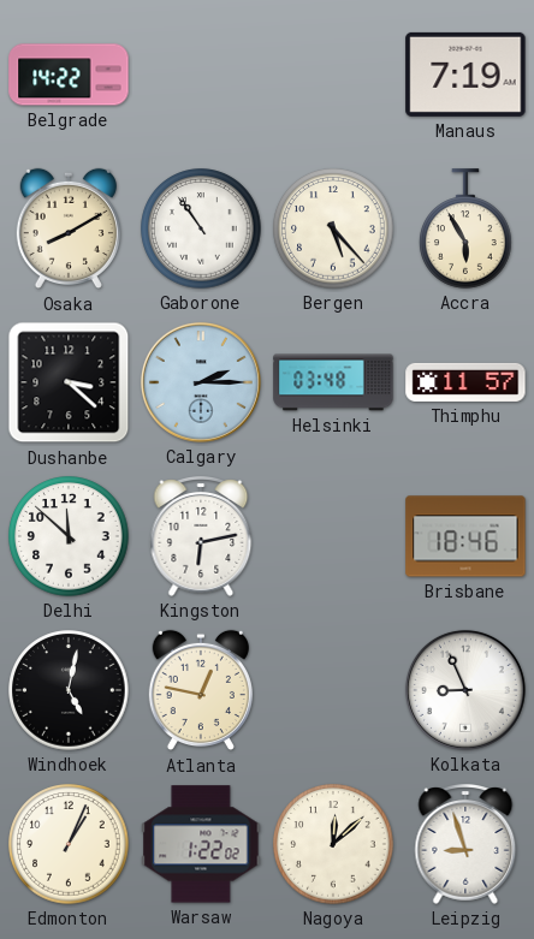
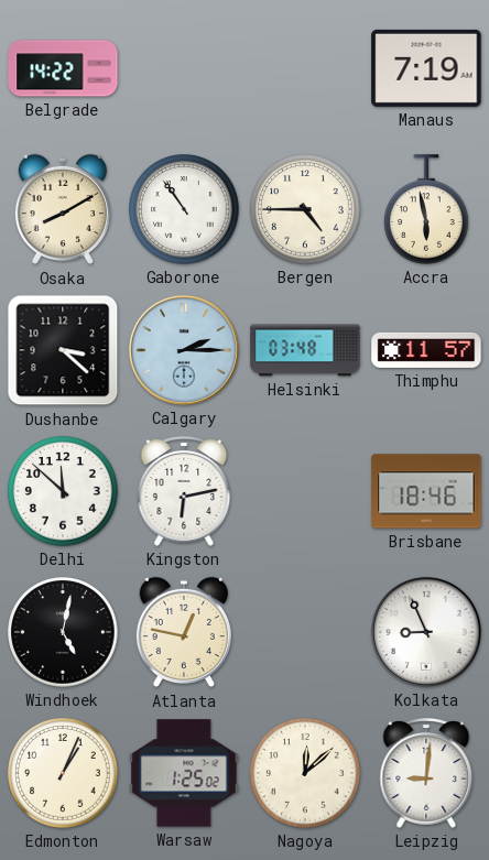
Bergen: 5:23 -> 4:45 (305, 209)
Accra: 5:55 -> 5:58 (426, 209)
Warsaw: 1:22 -> 1:25 (184, 773)
Leipzig: 8:57 -> 9:01 (426, 774)
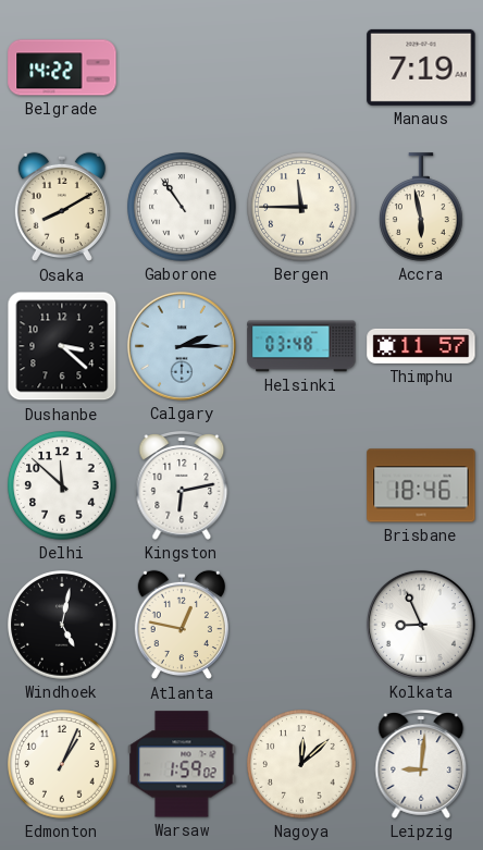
Bergen: 4:45 -> 11:45 (301, 207)
Warsaw: 1:25 -> 1:59 (182, 764)
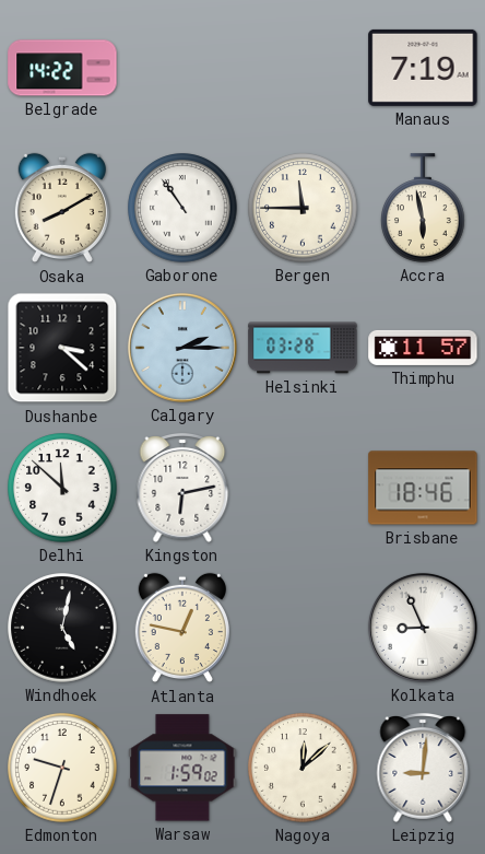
Helsinki: 03:48 -> 03:28 (303, 348)
Edmonton: 1:04 -> 9:33 (62, 768)
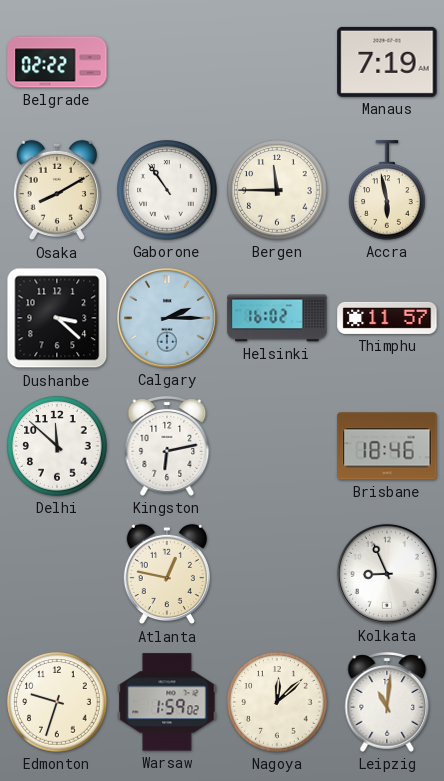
Belgrade: 14:22 -> 02:22 (57, 62)
Helsinki: 03:28 -> 16:02 (277, 318)
Windhoek: 5:02 -> none (62, 628)
Leipzig: 9:01 -> 11:01 (387, 703)
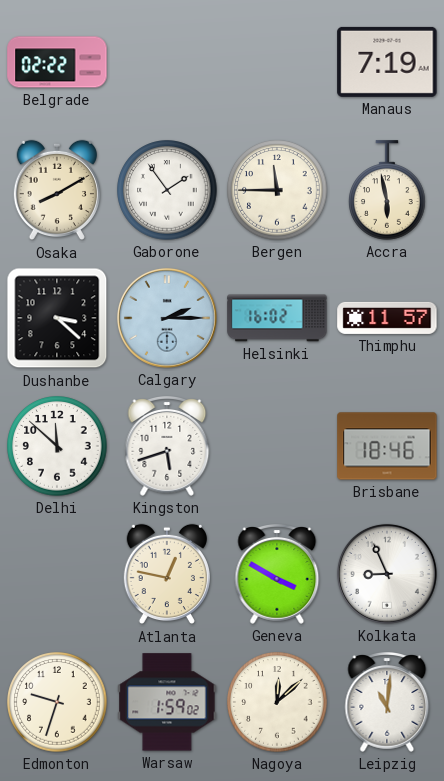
Gaborone: 10:54 -> 1:54 (167, 190)
Kingston: 6:13 -> 5:42 (167, 447)
Geneva: none -> 3:50 (277, 575)
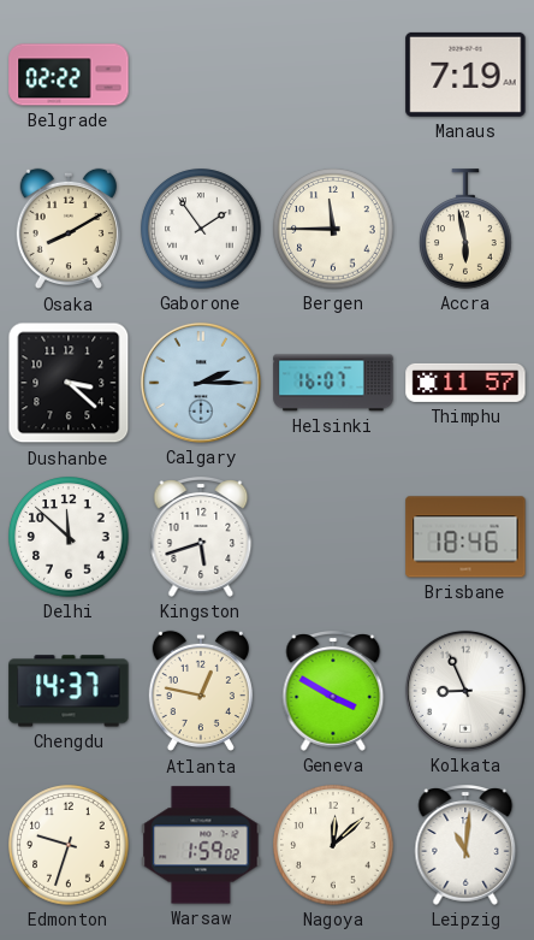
Helsinki: 16:02 -> 16:07 (333, 383)
Chengdu: none -> 14:37 (69, 691)
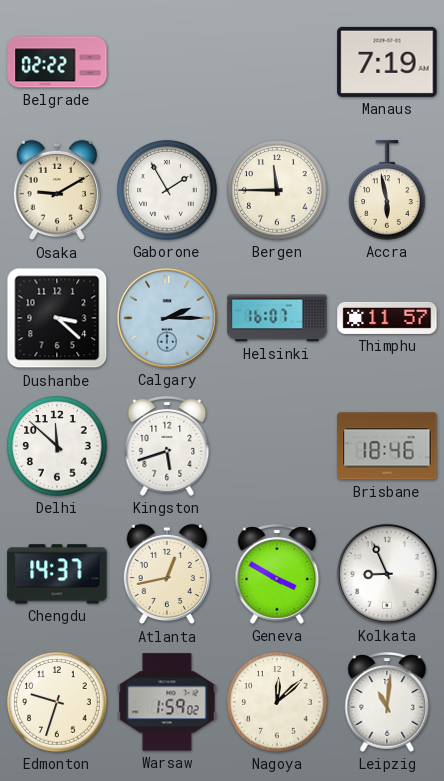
Osaka: 8:10 -> 9:10 (57, 190)
Gaborone: 1:54 -> 1:55 (167, 190)
Atlanta: 12:47 -> 12:43 (167, 574)
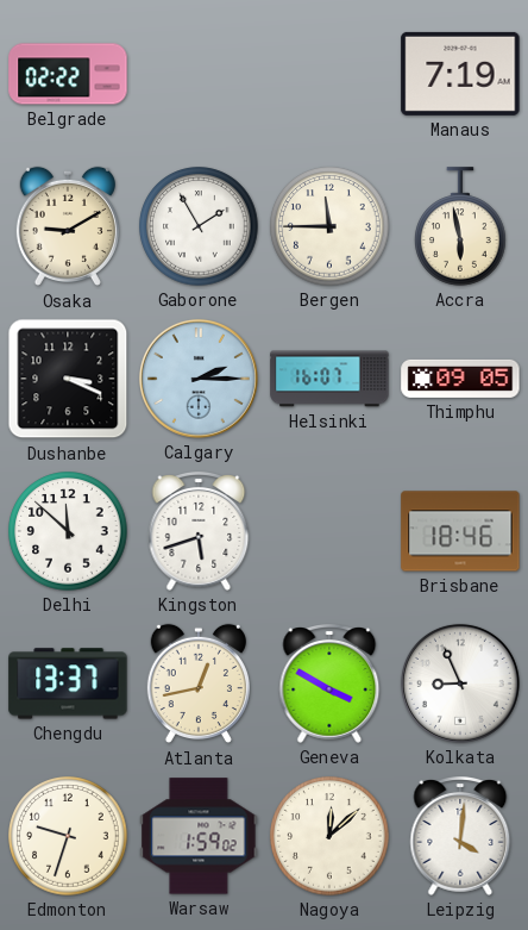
Dushanbe: 3:22 -> 3:19 (68, 379)
Thimphu: 11:57 -> 09:05 (460, 379)
Chengdu: 14:37 -> 13:37 (68, 684)
Leipzig: 11:01 -> 4:01 (460, 837)
